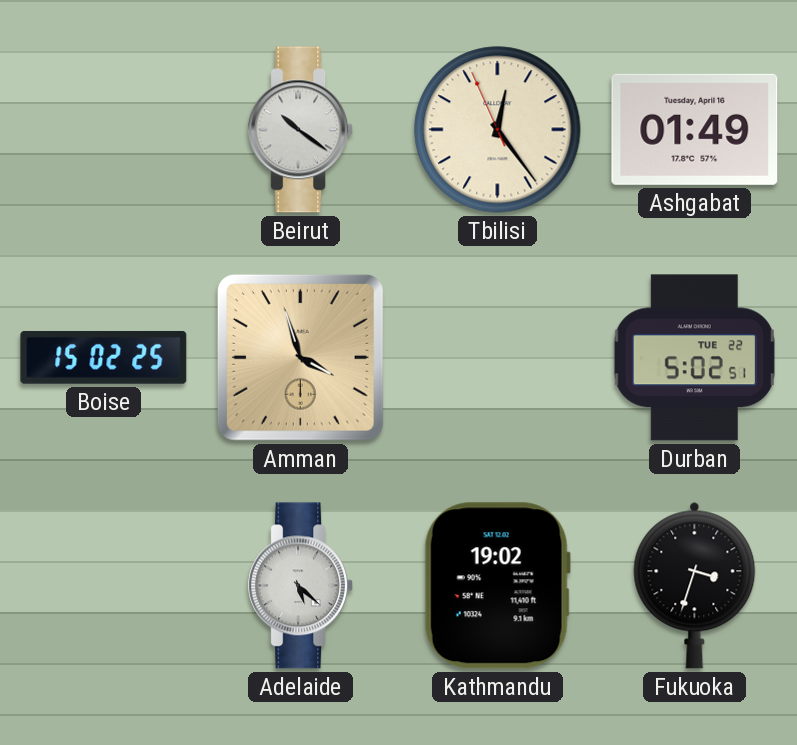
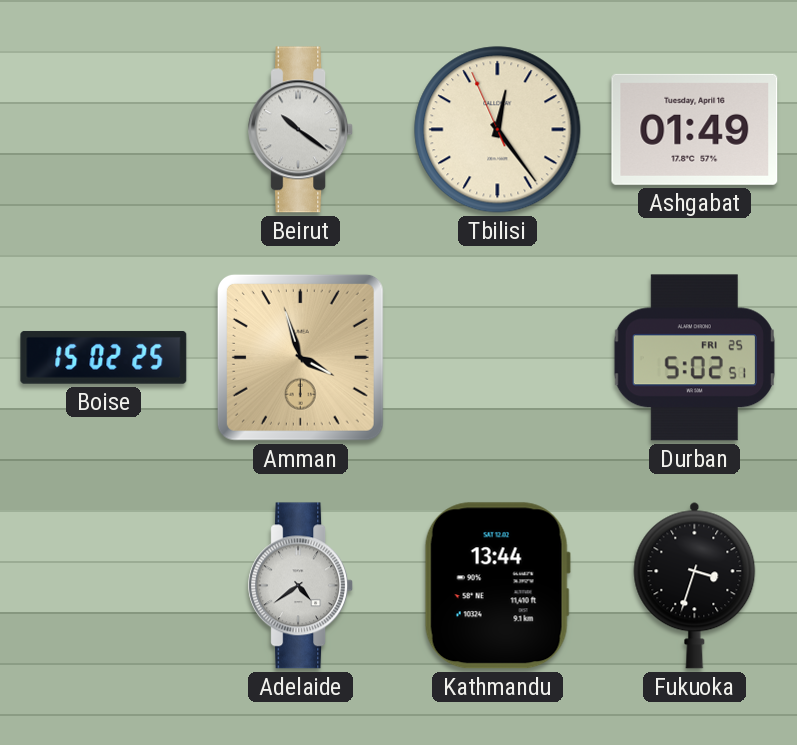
Durban date: TUE 22 -> FRI 25 (694, 358)
Adelaide: 5:22 -> 4:39 (301, 586)
Kathmandu: 19:02 -> 13:44 (497, 586)
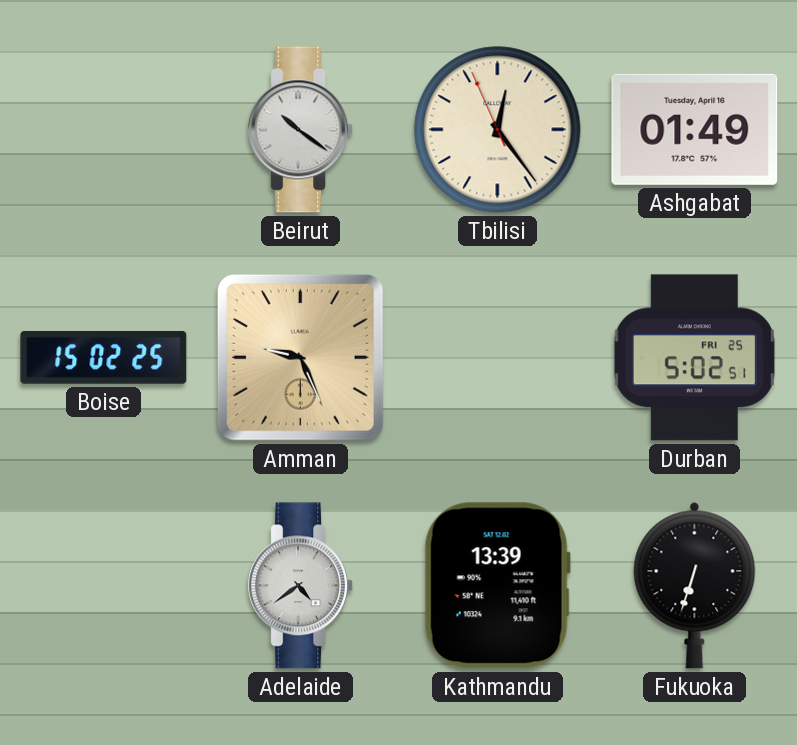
Amman: 3:57 -> 9:26 (300, 357)
Kathmandu: 13:44 -> 13:39 (497, 586)
Fukuoka: 3:33 -> 6:33 (695, 585)
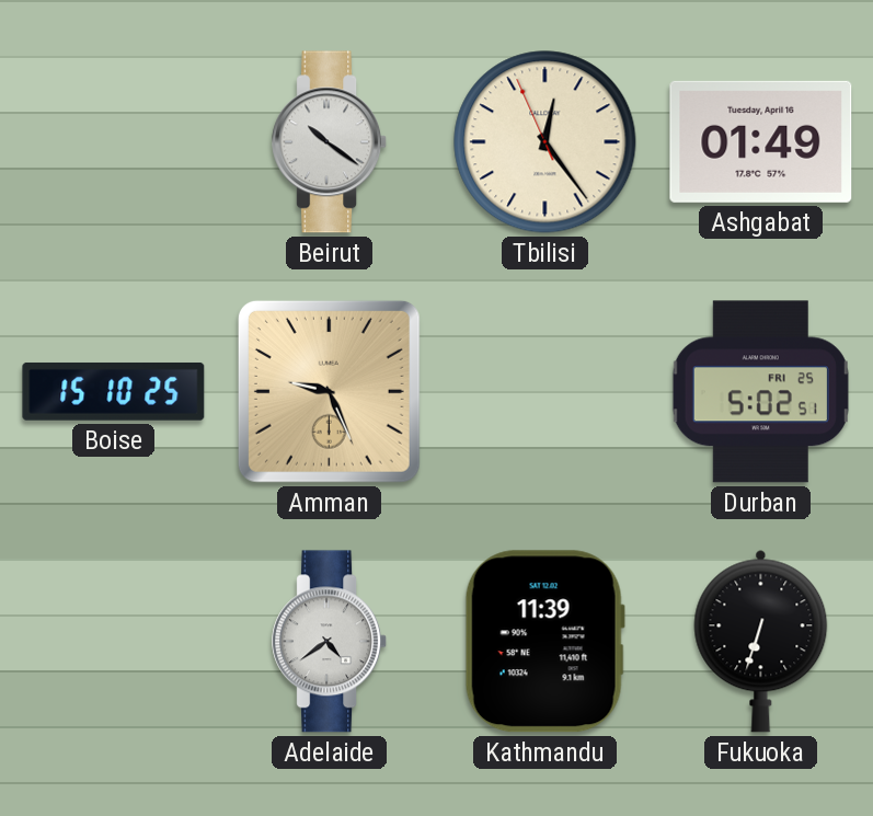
Boise: 15:02 -> 15:10 (114, 391)
Kathmandu: 13:39 -> 11:39 (544, 642)
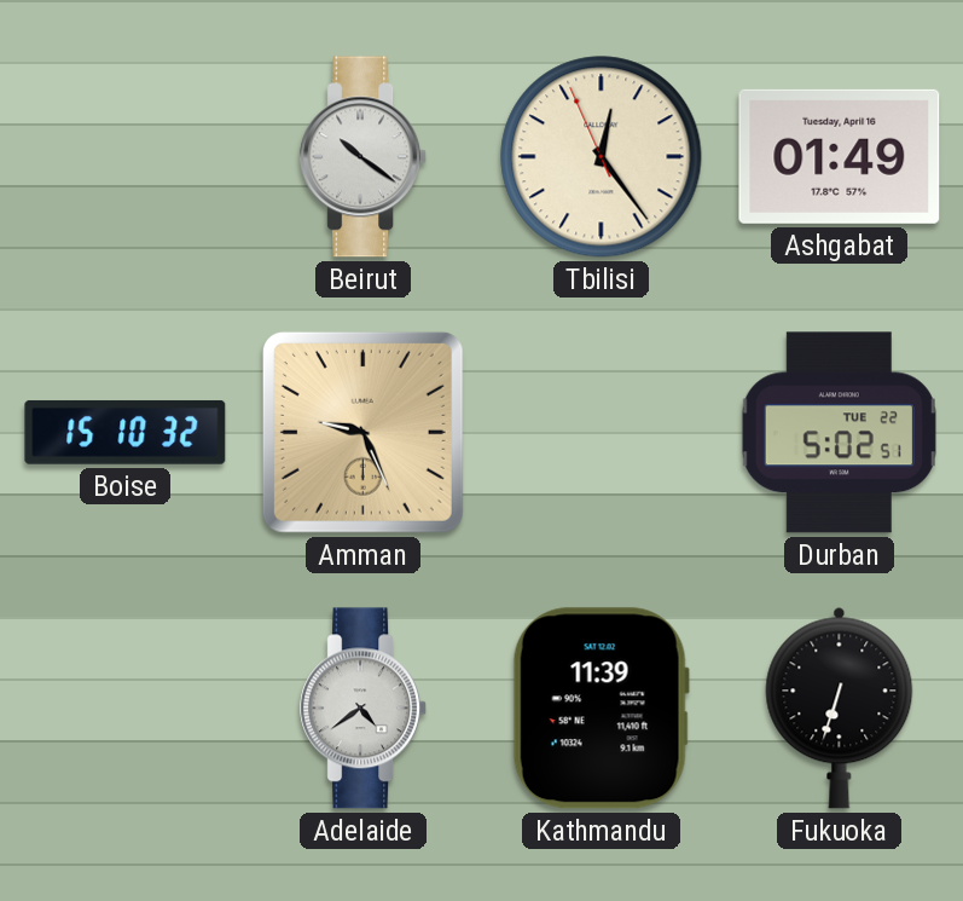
Boise: 15:10:25 -> 15:10:32 (126, 432)
Durban date: FRI 25 -> TUE 22 (839, 433)
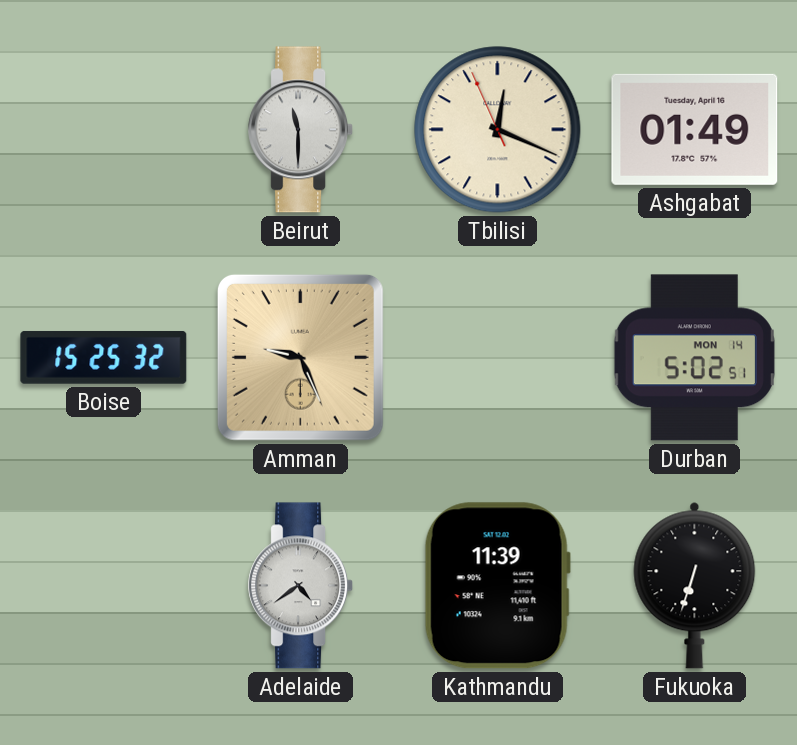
Beirut: 10:21 -> 11:30 (301, 130)
Tbilisi: 12:23 -> 12:18 (498, 130)
Boise: 15:10 -> 15:25 (104, 357)
Durban date: TUE 22 -> MON 14 (694, 358)
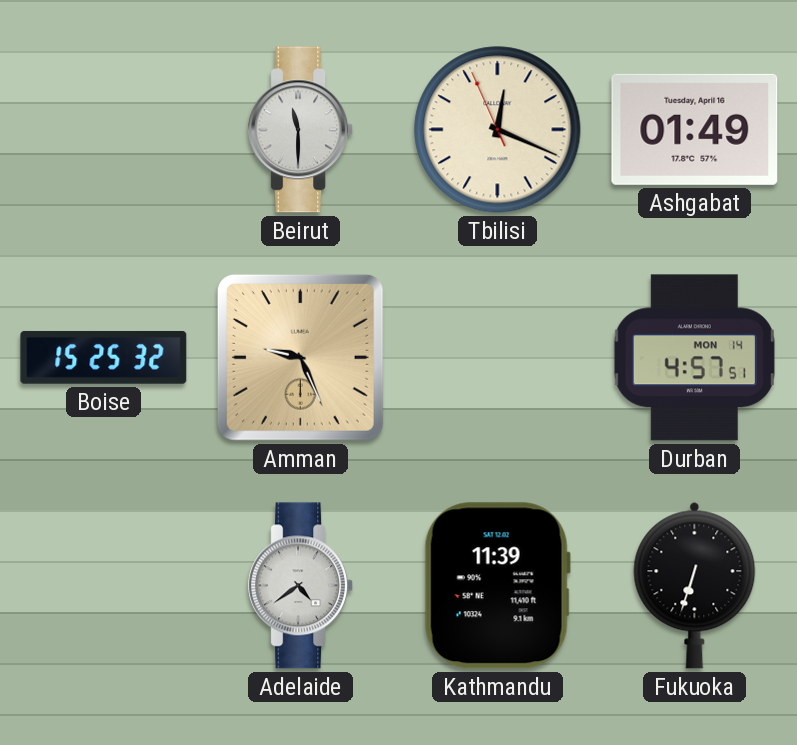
Durban: 5:02 -> 4:57 (694, 358)
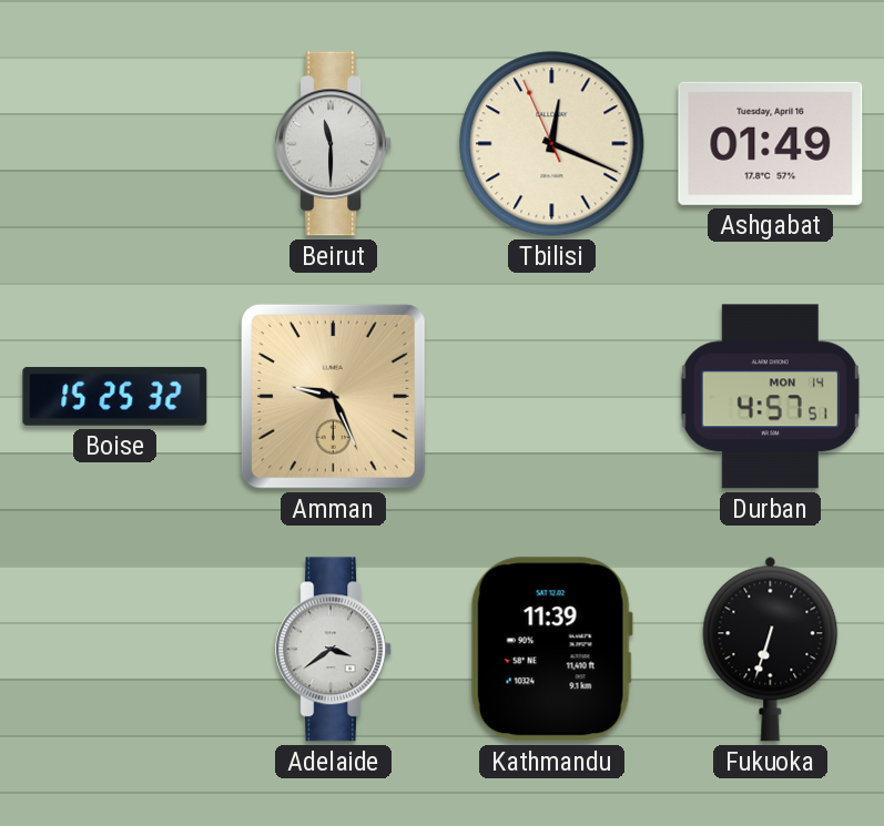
Adelaide: 4:39 -> 3:39 (334, 650)
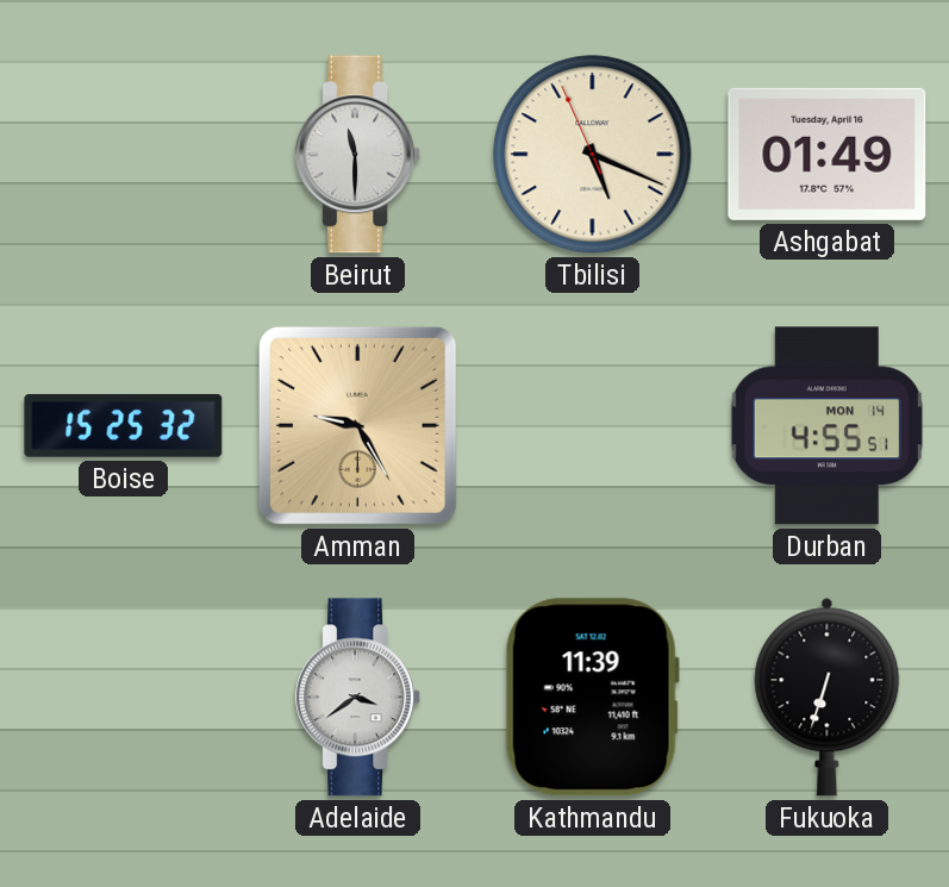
Tbilisi: 12:18 -> 5:18 (593, 155)
Amman: 9:26 -> 9:25 (357, 425)
Durban: 4:57 -> 4:55 (826, 426)
